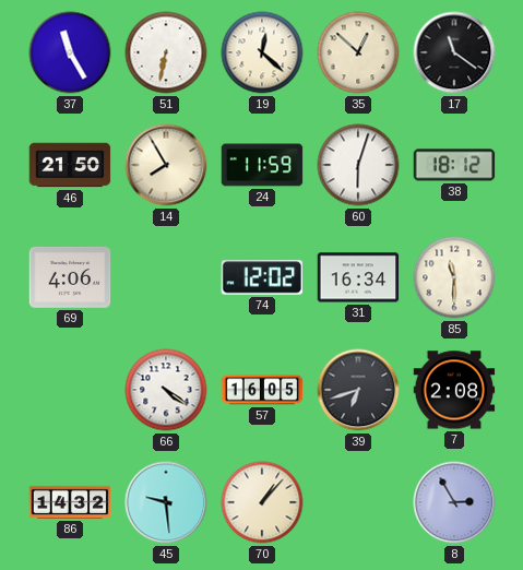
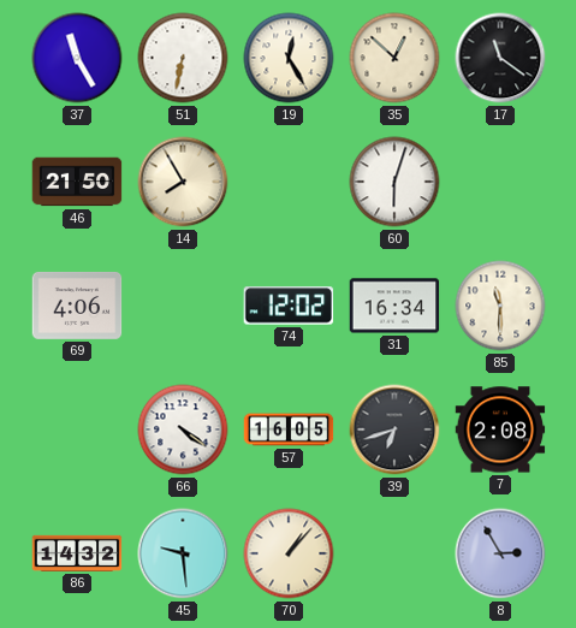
19: 12:22 -> 12:25 (289, 58)
24: 11:59 -> none (262, 165)
38: 18:12 -> none (454, 165)
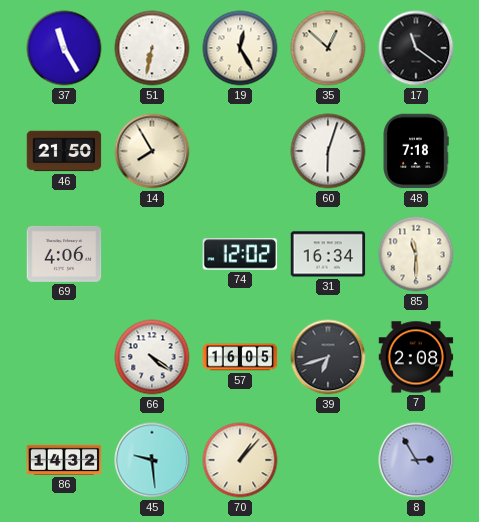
48: none -> 7:18 (416, 151)
